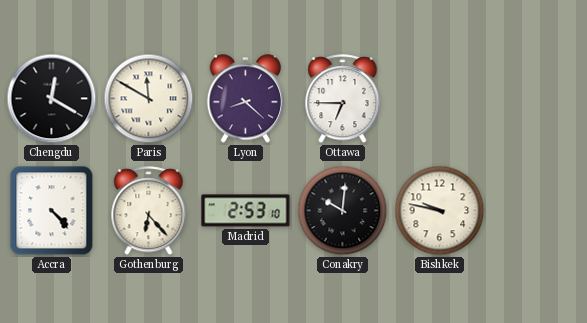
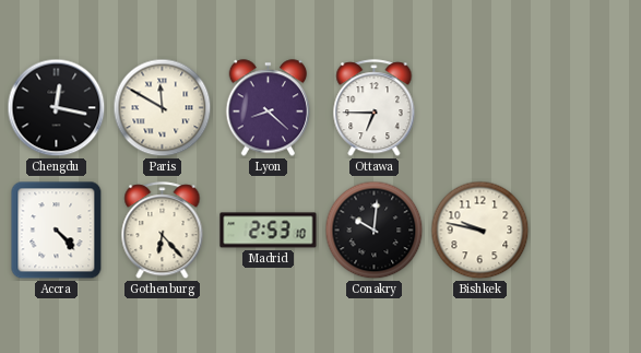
Chengdu: 12:20 -> 12:17 (57, 108)
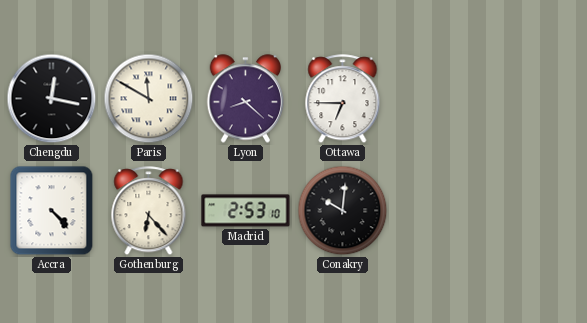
Bishkek: 9:47 -> none (480, 231)
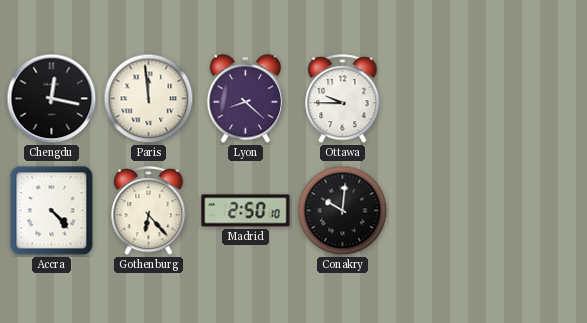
Paris: 11:50 -> 11:59 (149, 99)
Ottawa: 6:45 -> 9:45 (343, 99)
Madrid: 2:53 -> 2:50 (246, 211)
